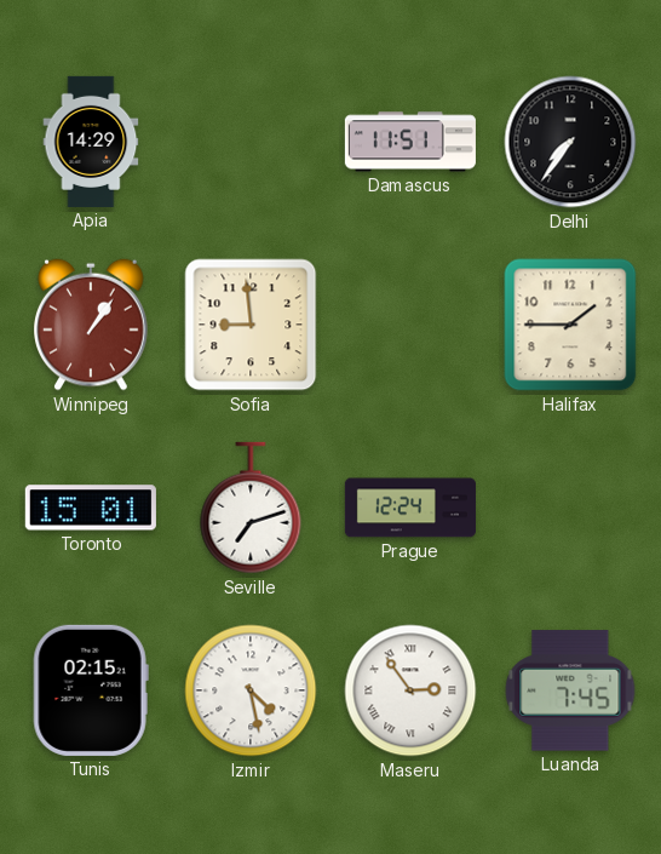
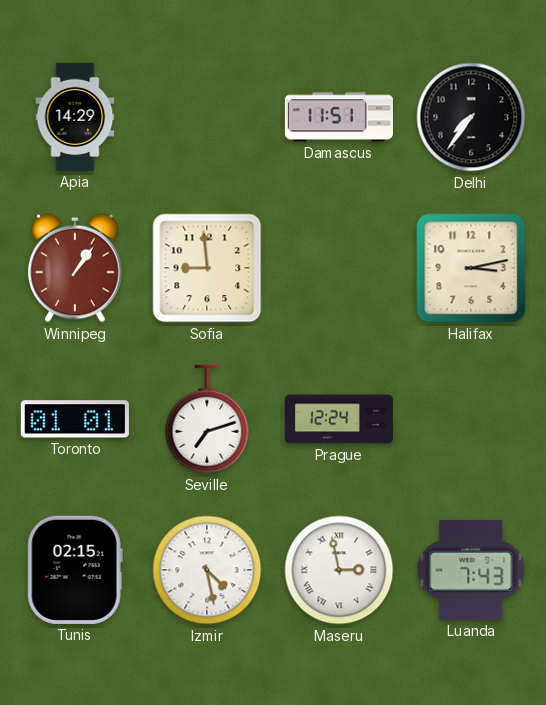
Halifax: 1:45 -> 3:13 (471, 268)
Toronto: 15:01 -> 01:01 (75, 419)
Maseru: 2:54 -> 2:58 (339, 570)
Luanda: 7:45 -> 7:43 (471, 570)
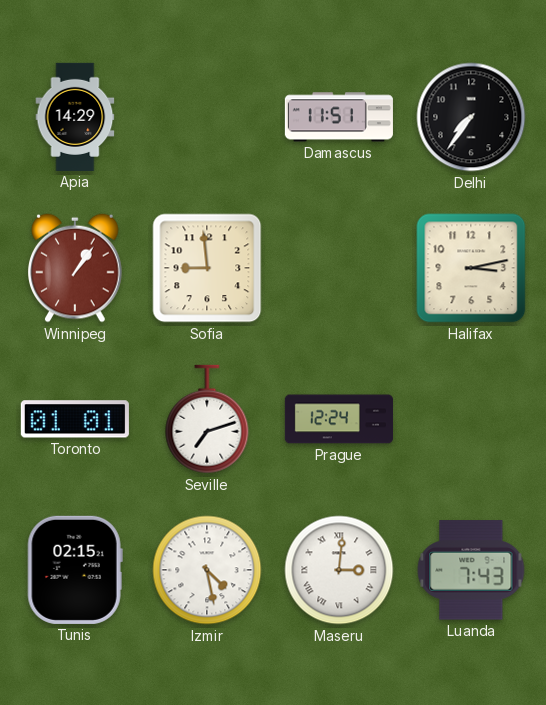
Maseru: 2:58 -> 3:01 (339, 570)
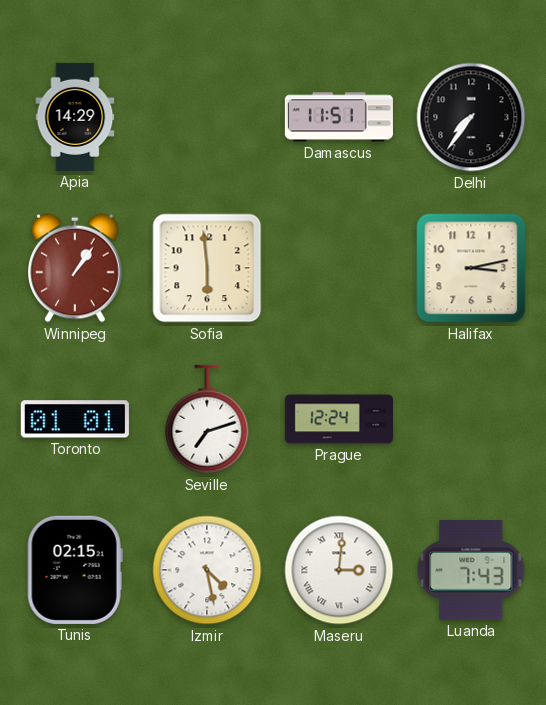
Sofia: 8:59 -> 5:59 (207, 268)
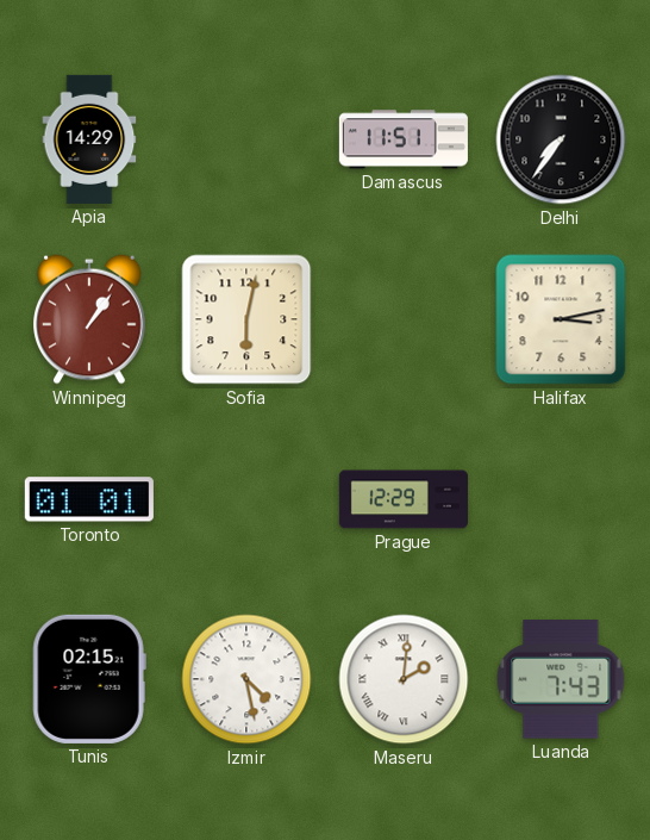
Sofia: 5:59 -> 6:02 (246, 319)
Seville: 7:12 -> none (207, 419)
Prague: 12:24 -> 12:29 (404, 499)
Maseru: 3:01 -> 2:01 (404, 679)
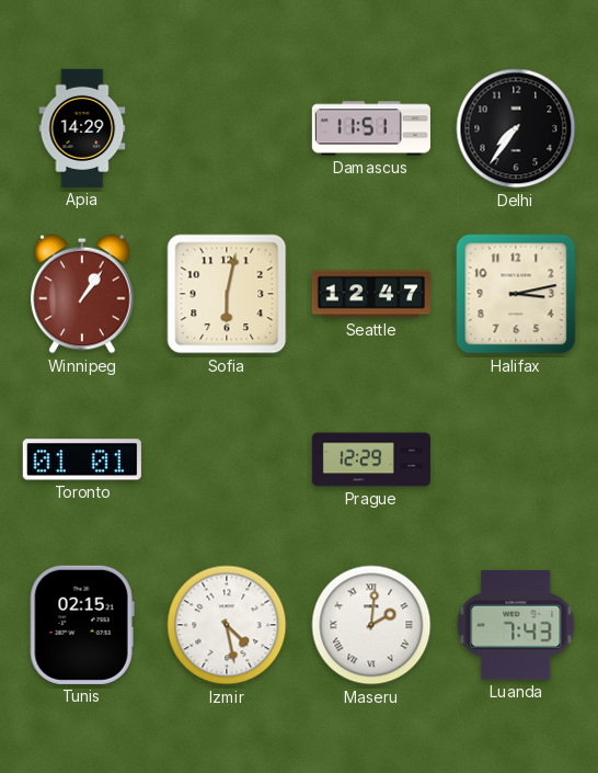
Seattle: none -> 12:47 (371, 294)
